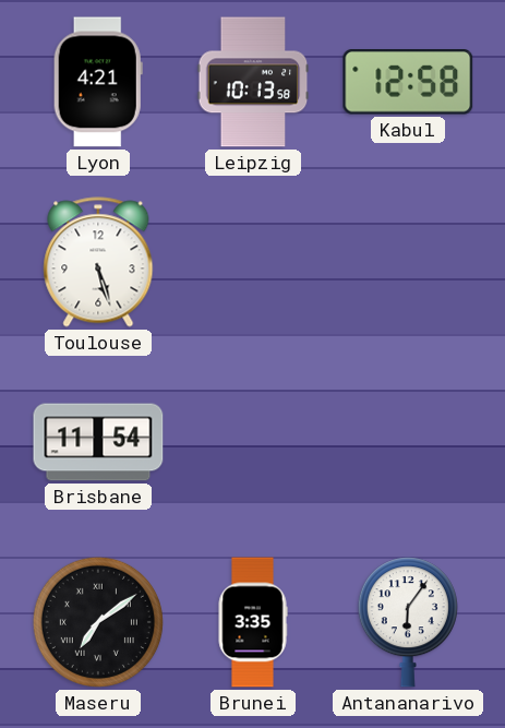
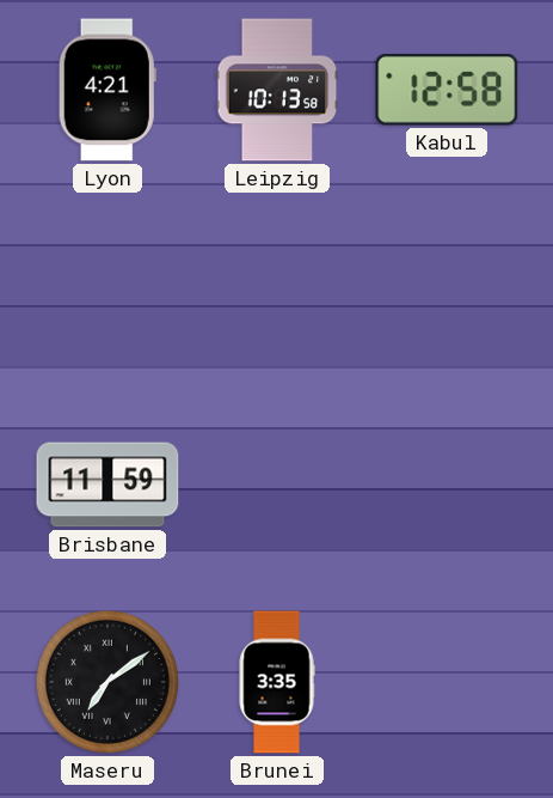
Toulouse: 5:27 -> none (98, 262)
Brisbane: 11:54 -> 11:59 (107, 485)
Antananarivo: 6:06 -> none (408, 622)
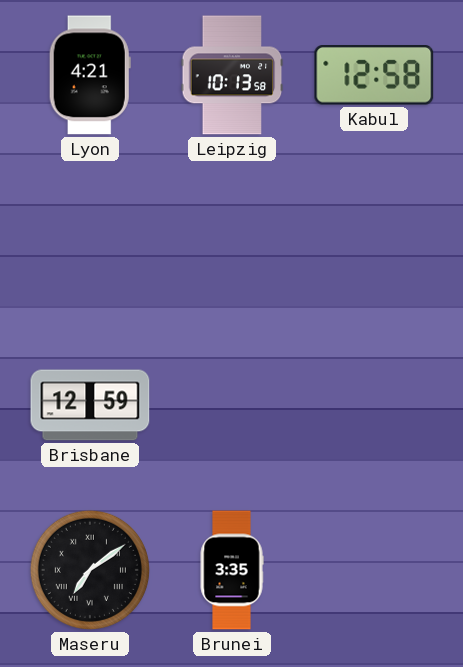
Brisbane: 11:59 -> 12:59 (90, 405)
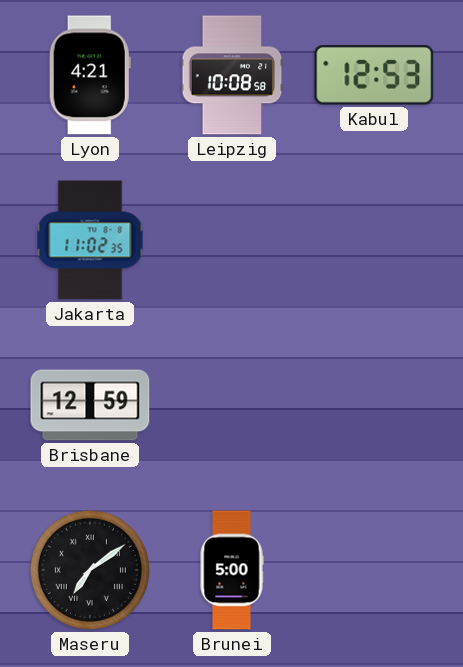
Leipzig: 10:13 -> 10:08 (232, 75)
Kabul: 12:58 -> 12:53 (374, 76)
Jakarta: none -> 11:02 (90, 240)
Brunei: 3:35 -> 5:00 (232, 570)
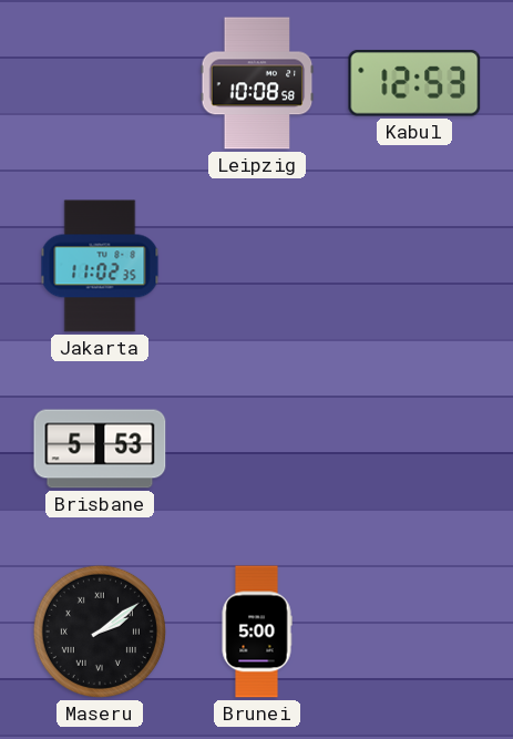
Lyon: 4:21 -> none (90, 75)
Brisbane: 12:59 -> 5:53 (100, 449)
Maseru: 7:09 -> 2:09 (100, 632)
